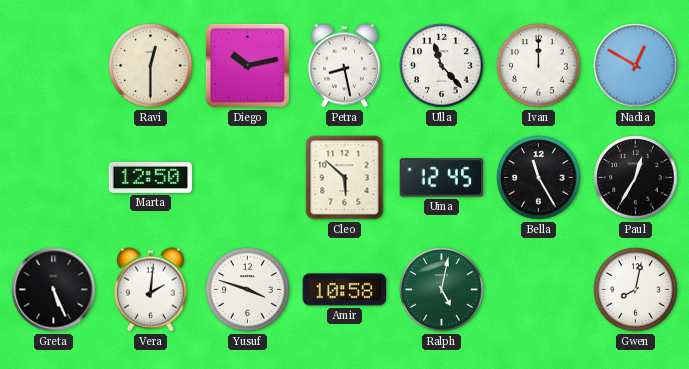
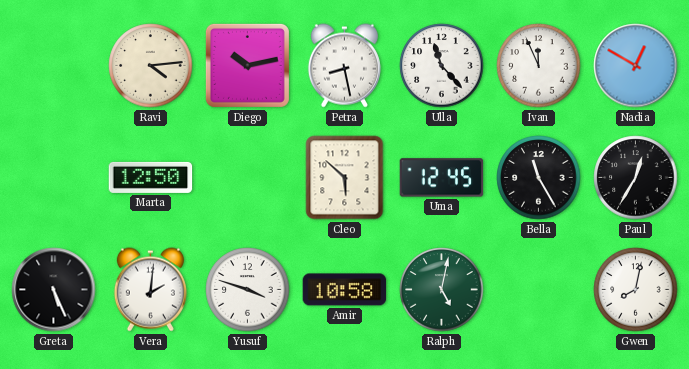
Ravi: 12:30 -> 4:14 (151, 66)
Ivan: 12:00 -> 11:56 (539, 66)
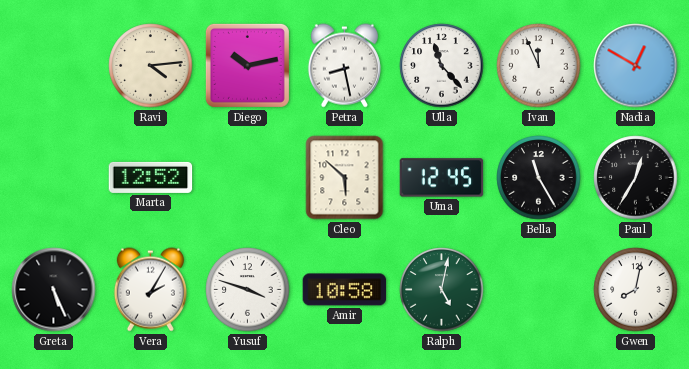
Marta: 12:50 -> 12:52 (151, 177)
Vera: 2:01 -> 2:05 (150, 290)
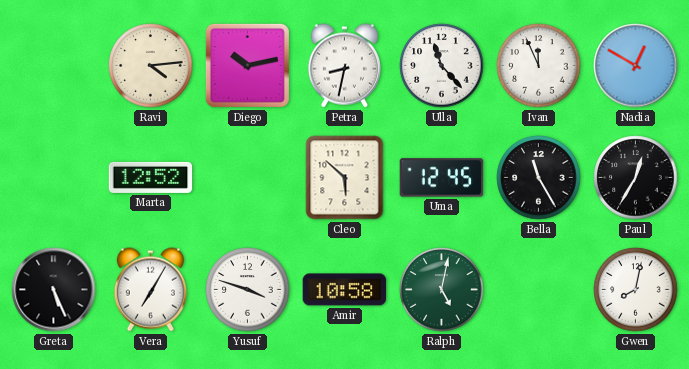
Petra: 8:28 -> 8:32 (344, 66)
Vera: 2:05 -> 7:05 (150, 290)
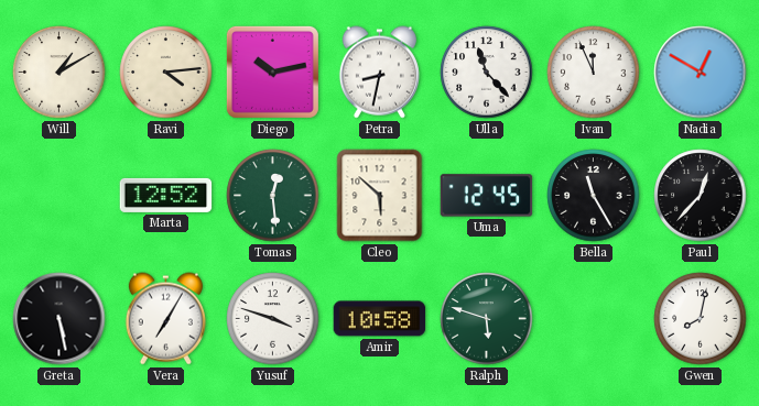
Will: none -> 1:10 (59, 73)
Tomas: none -> 12:29 (273, 196)
Paul: 12:35 -> 12:37 (701, 196)
Greta: 5:26 -> 5:28 (59, 319)
Ralph: 5:02 -> 5:48 (487, 319)
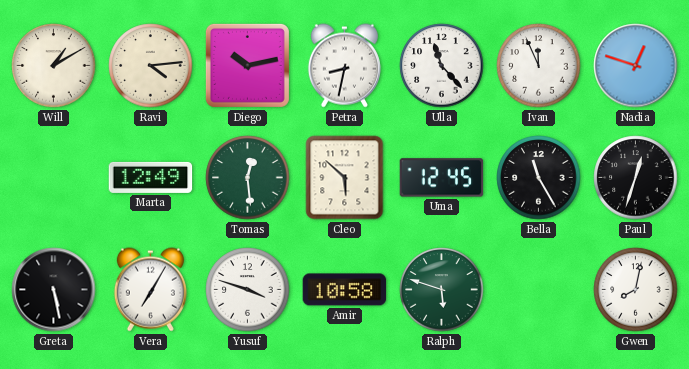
Nadia: 12:50 -> 12:48 (636, 66)
Marta: 12:52 -> 12:49 (151, 177)
Paul: 12:37 -> 12:33 (636, 178)
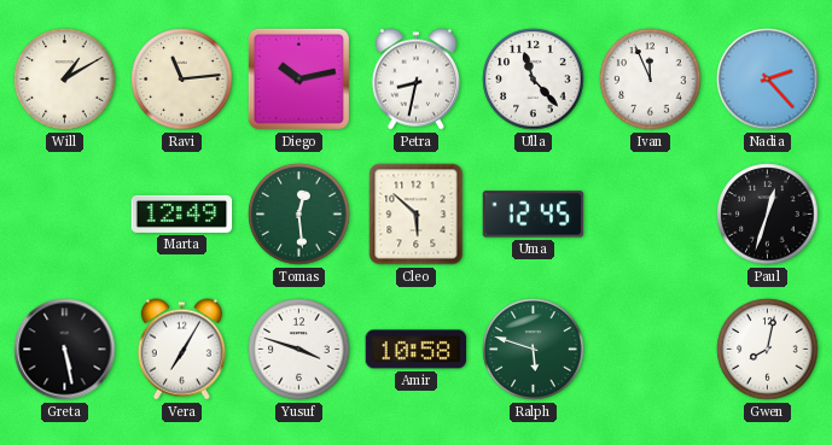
Ravi: 4:14 -> 11:14 (182, 80)
Nadia: 12:48 -> 2:23 (768, 80)
Bella: 11:25 -> none (539, 178)
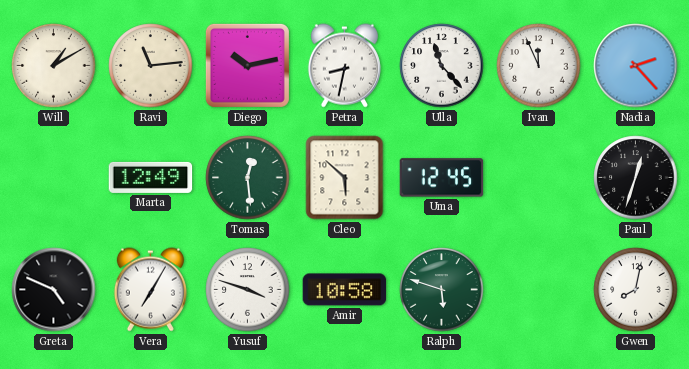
Greta: 5:28 -> 4:49 (54, 290)
